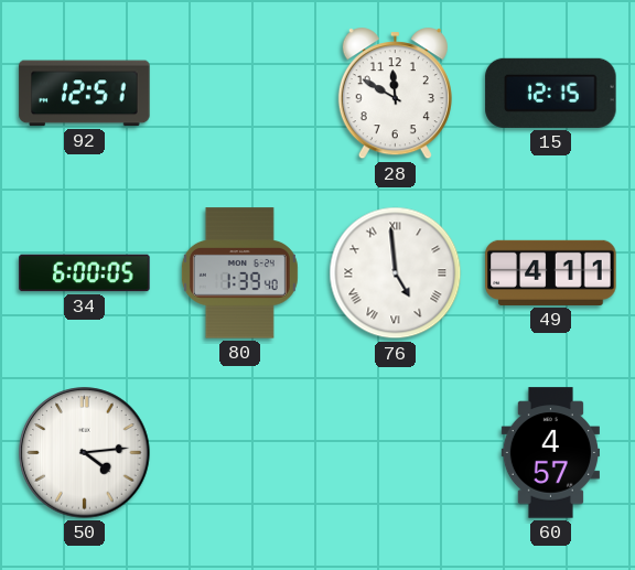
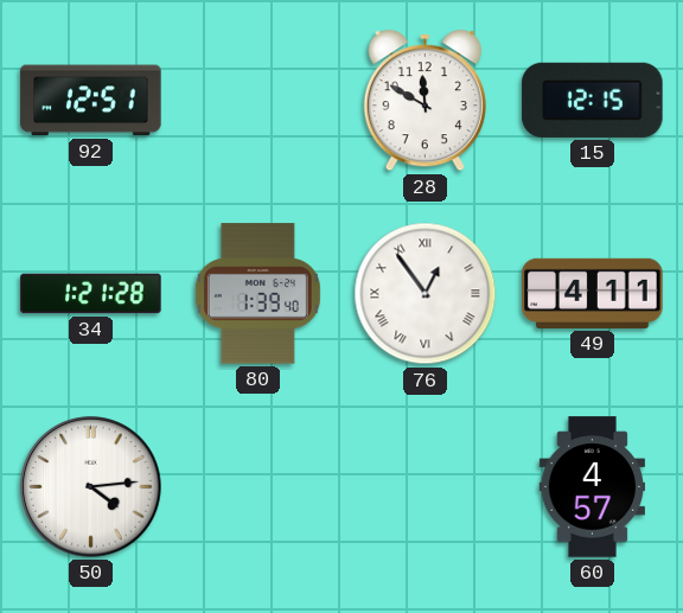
34: 6:00 -> 1:21 (91, 294)
76: 4:59 -> 12:54 (426, 294)
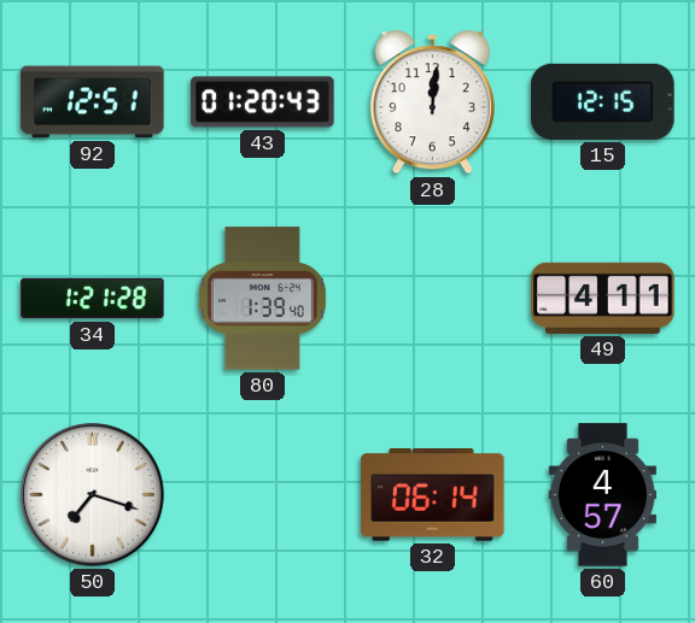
43: none -> 01:20 (263, 102)
28: 11:50 -> 12:01 (432, 102)
76: 12:54 -> none (426, 294)
50: 4:14 -> 7:18 (93, 495)
32: none -> 06:14 (433, 494)
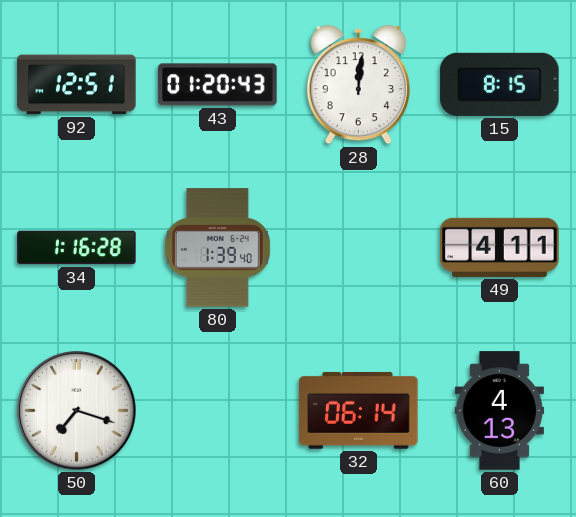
15: 12:15 -> 8:15 (500, 84)
34: 1:21 -> 1:16 (77, 248)
60: 4:57 -> 4:13 (499, 411)
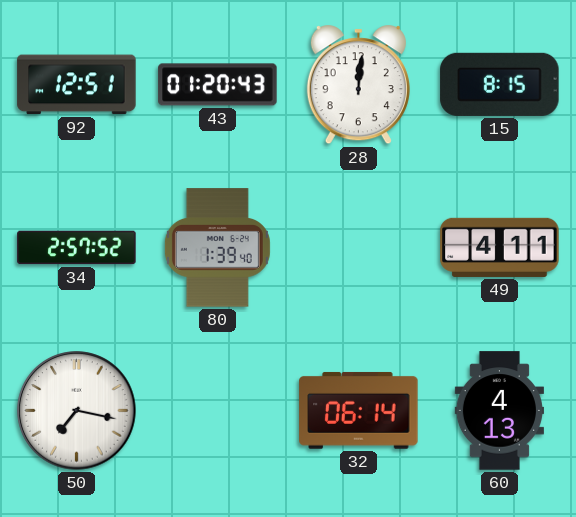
34: 1:16 -> 2:57 (77, 248)
50: 7:18 -> 7:17 (77, 411)
